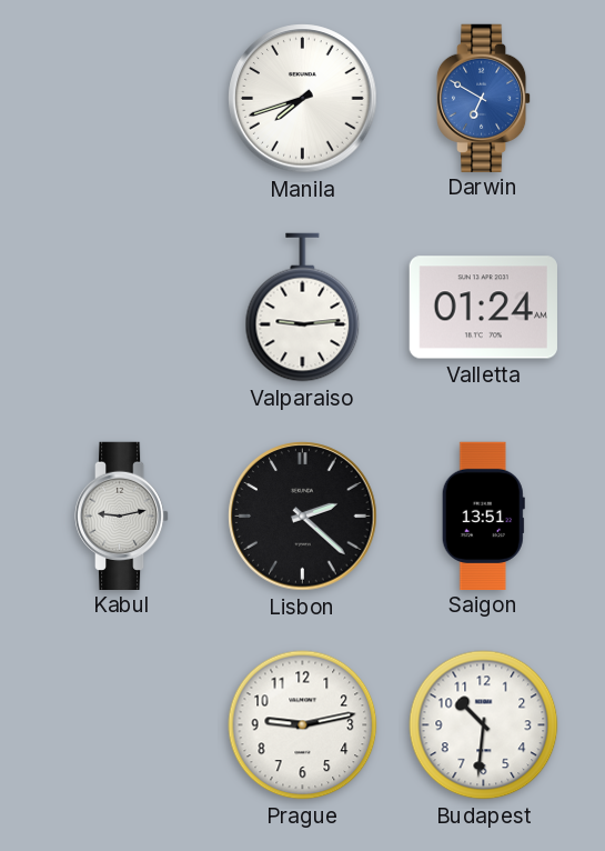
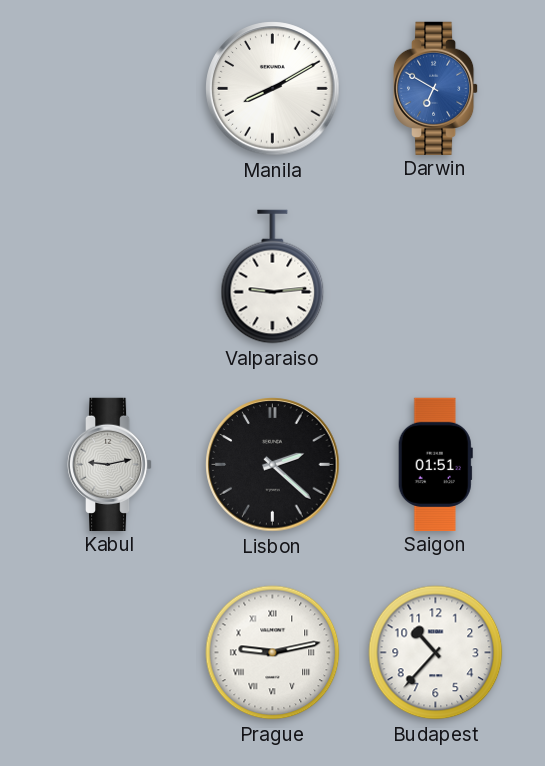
Manila: 7:42 -> 8:10 (273, 89)
Valletta: 01:24 -> none (483, 308)
Saigon: 13:51 -> 01:51 (435, 464)
Prague numerals: Arabic -> Roman (273, 653)
Budapest: 10:31 -> 10:37 (436, 653)
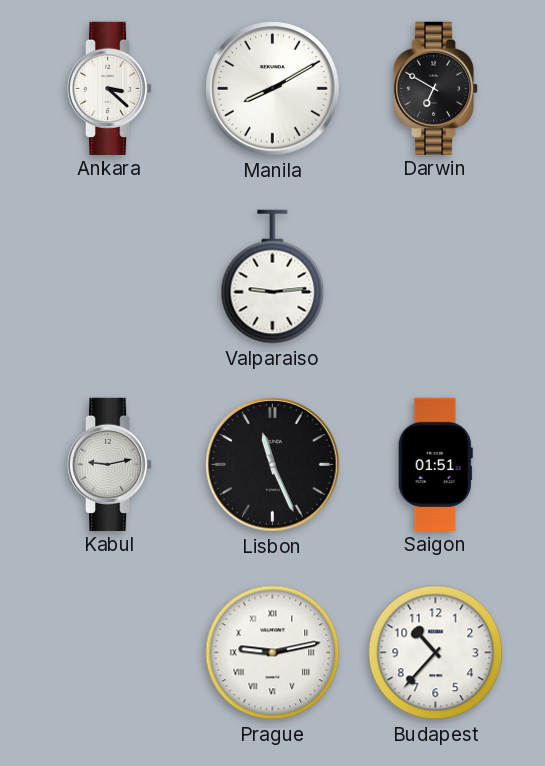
Ankara: none -> 3:22 (110, 88)
Darwin dial: blue -> black (436, 88)
Lisbon: 2:22 -> 11:26 (273, 465)
